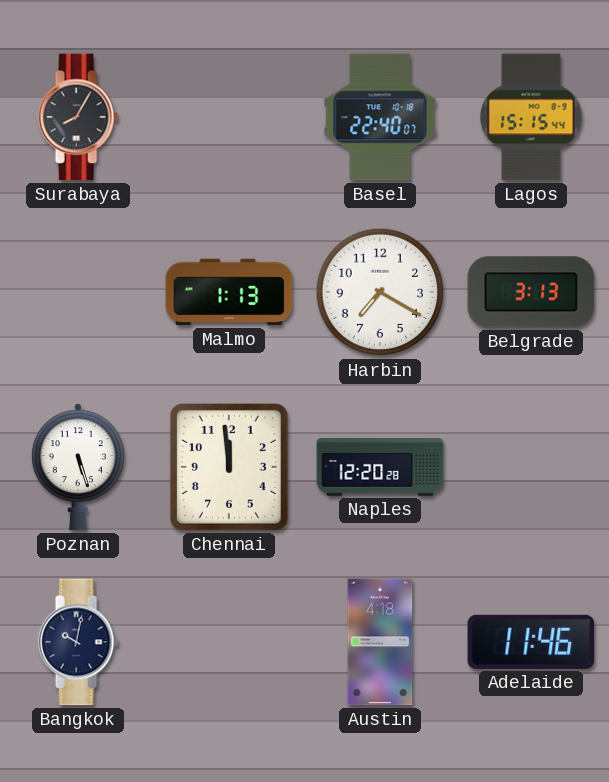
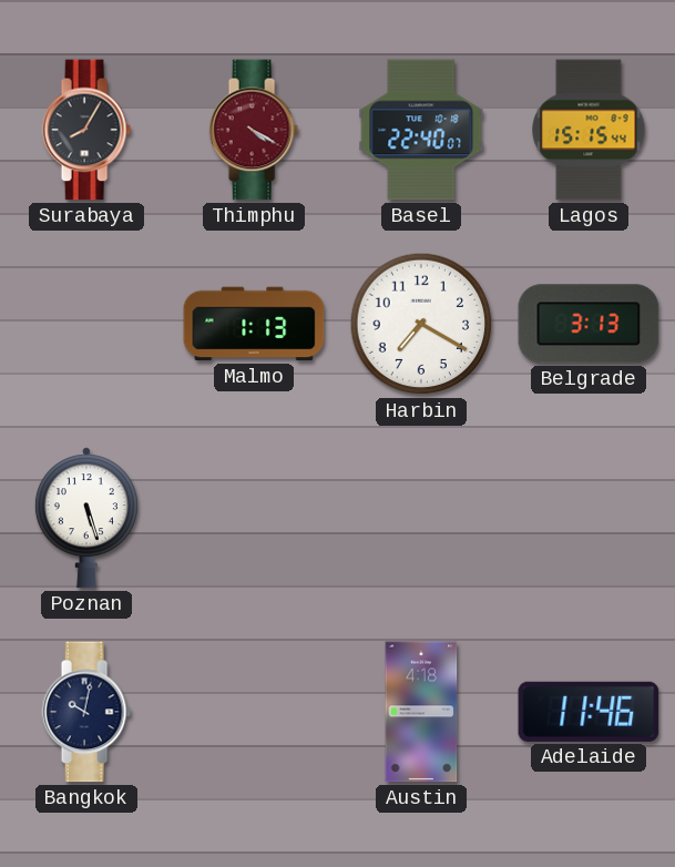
Thimphu: none -> 4:20 (254, 130)
Chennai: 11:59 -> none (229, 467)
Naples: 12:20 -> none (380, 467)
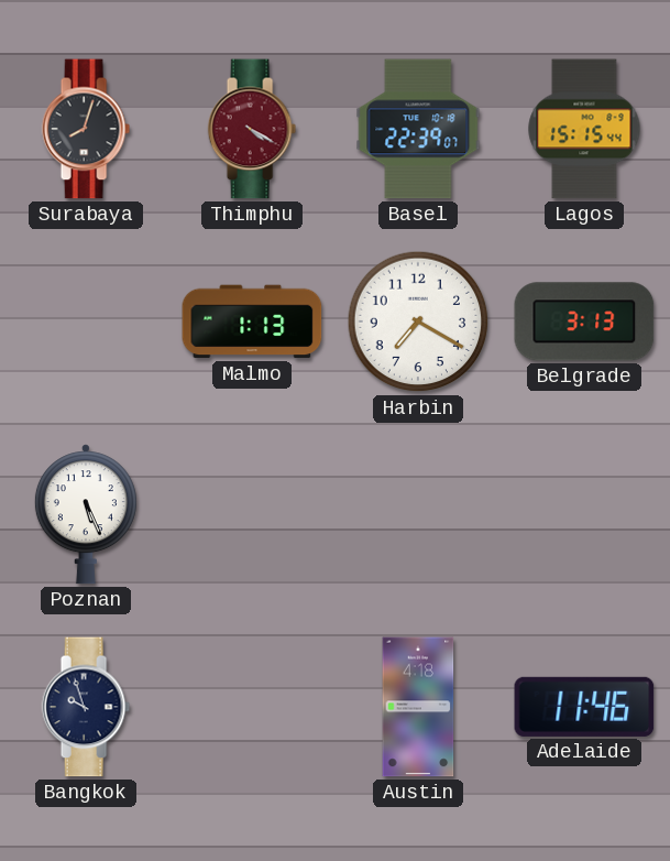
Surabaya: 8:05 -> 8:03 (86, 129)
Basel: 22:40 -> 22:39 (418, 129)
Poznan: 5:27 -> 5:26 (86, 514)
Bangkok: 10:02 -> 9:57 (86, 707)
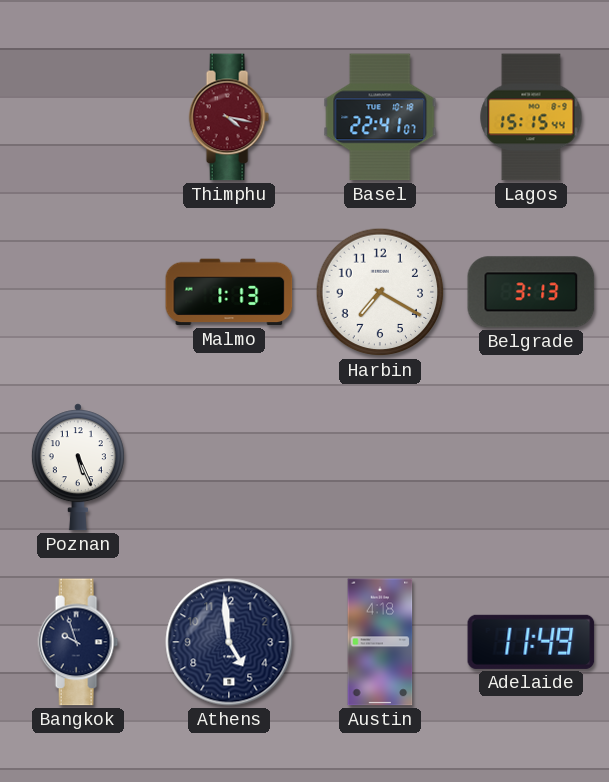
Surabaya: 8:03 -> none (86, 129)
Thimphu: 4:20 -> 4:17 (229, 117)
Basel: 22:39 -> 22:41 (380, 117)
Athens: none -> 4:59 (229, 642)
Adelaide: 11:46 -> 11:49 (531, 642)
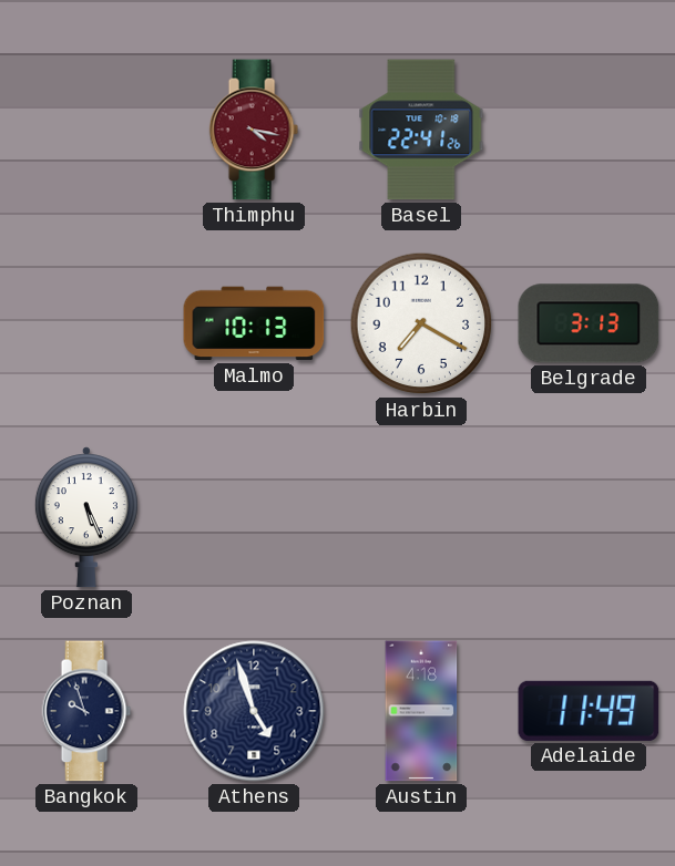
Basel: 22:41:07 -> 22:41:26 (421, 130)
Lagos: 15:15 -> none (531, 117)
Malmo: 1:13 -> 10:13 (254, 323)
Athens: 4:59 -> 4:57 (254, 711)
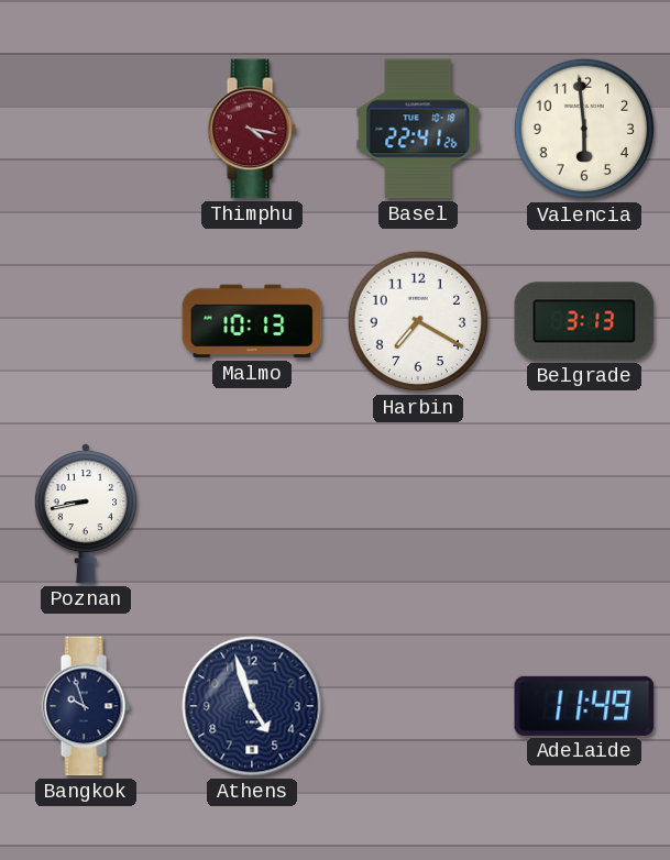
Valencia: none -> 5:59 (584, 129)
Poznan: 5:26 -> 8:43 (86, 514)
Austin: 4:18 -> none (421, 711)
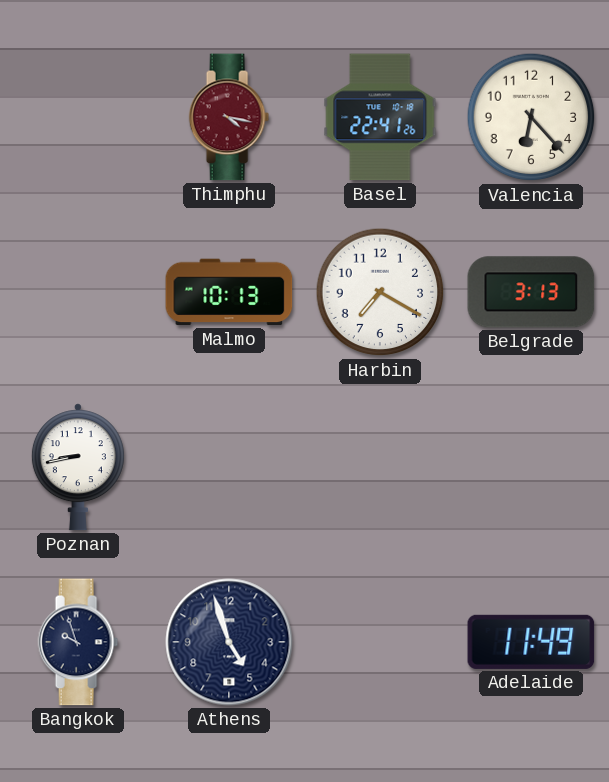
Valencia: 5:59 -> 6:23 (531, 117)
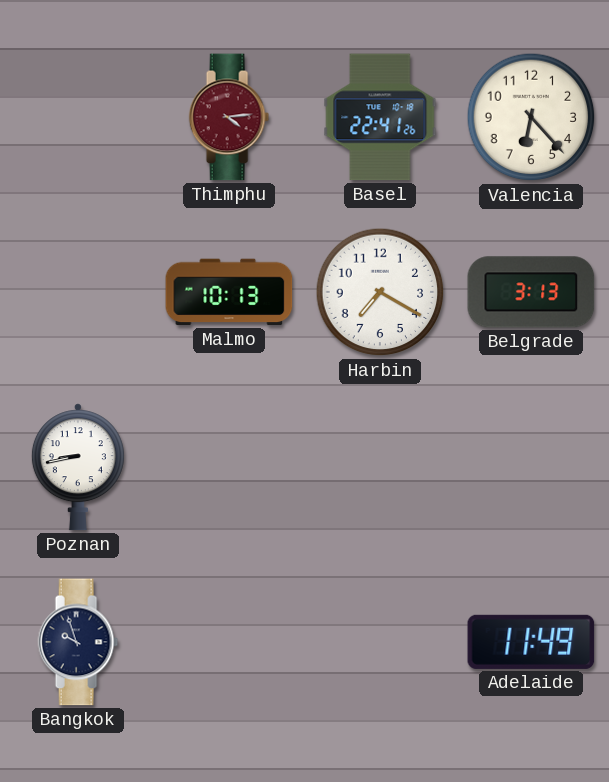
Thimphu: 4:17 -> 4:14 (229, 117)
Athens: 4:57 -> none (229, 642)
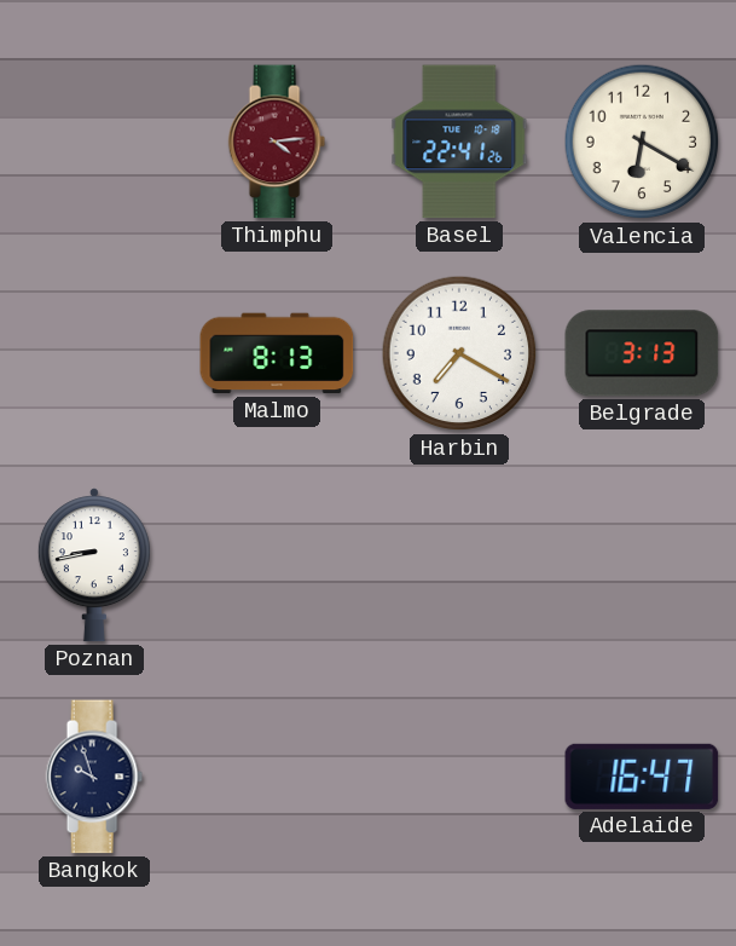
Valencia: 6:23 -> 6:20 (642, 142)
Malmo: 10:13 -> 8:13 (277, 353)
Adelaide: 11:49 -> 16:47 (642, 777)
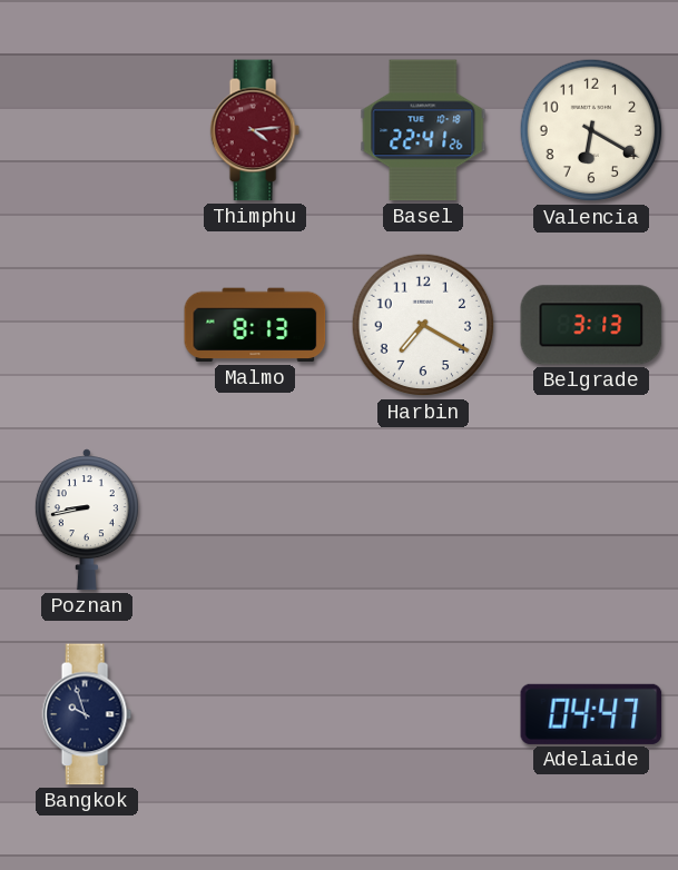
Adelaide: 16:47 -> 04:47 (591, 714)
